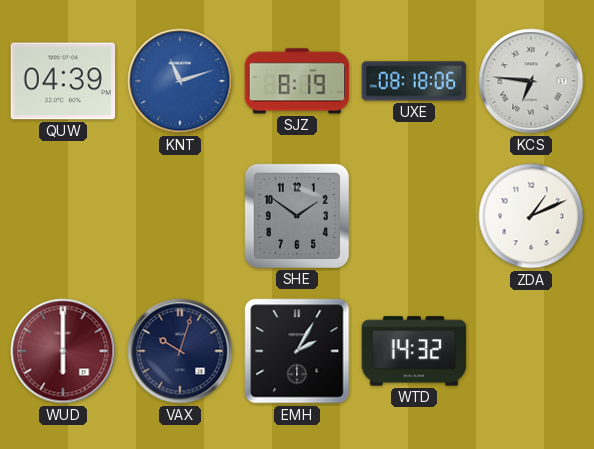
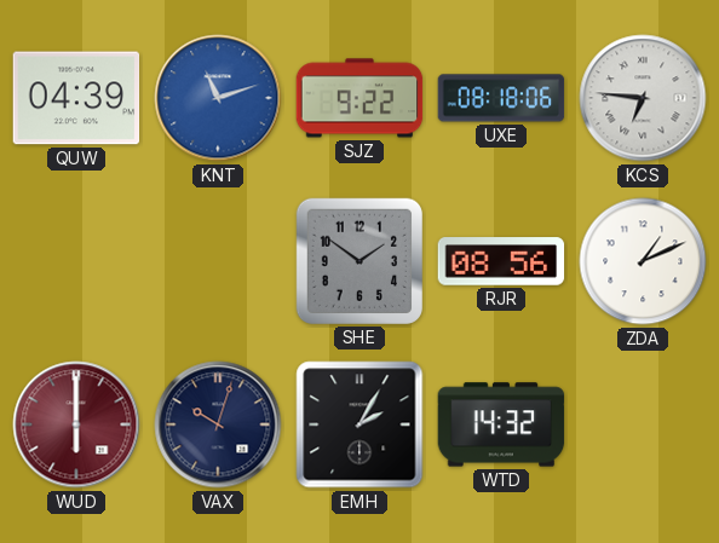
SJZ: 8:19 -> 9:22 (359, 98)
RJR: none -> 08:56 (501, 261)
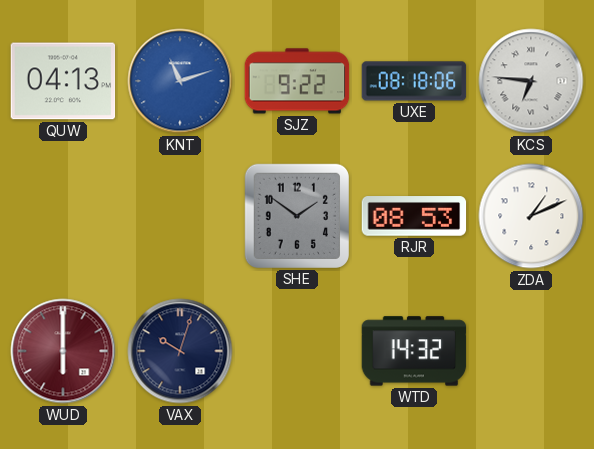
QUW: 04:39 -> 04:13 (63, 81)
RJR: 08:56 -> 08:53 (414, 216)
EMH: 2:05 -> none (359, 424)
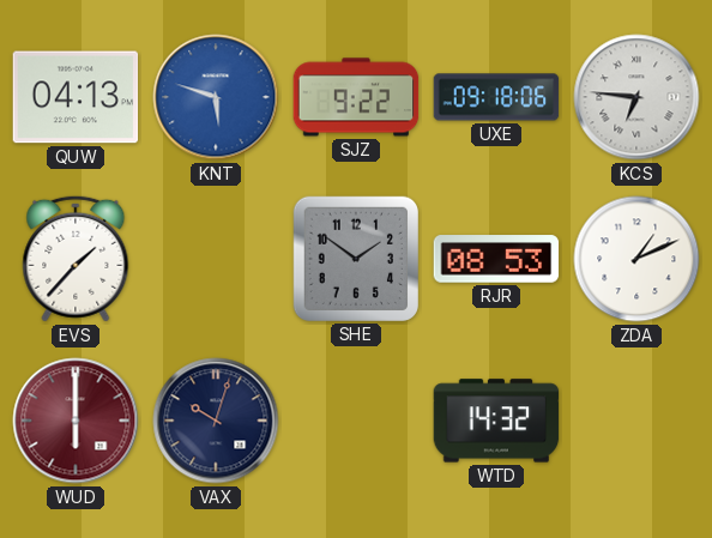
KNT: 11:12 -> 5:48 (216, 97)
UXE: 08:18 -> 09:18 (496, 97)
EVS: none -> 1:37 (76, 259)
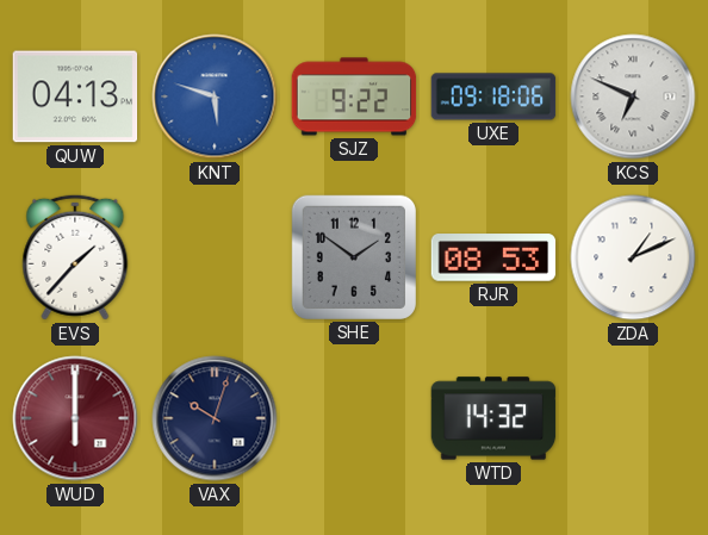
KCS: 6:46 -> 6:49 (633, 97)
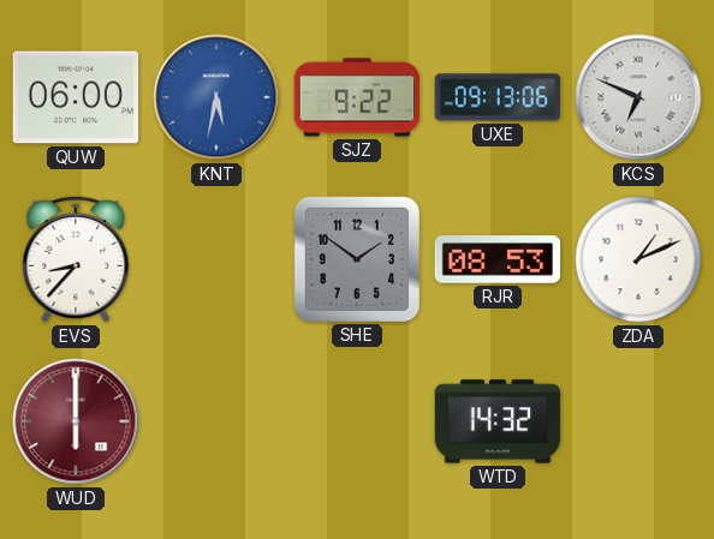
QUW: 04:13 -> 06:00 (76, 97)
KNT: 5:48 -> 5:32 (216, 97)
UXE: 09:18 -> 09:13 (498, 97)
EVS: 1:37 -> 8:37 (76, 259)
VAX: 10:03 -> none (215, 418)
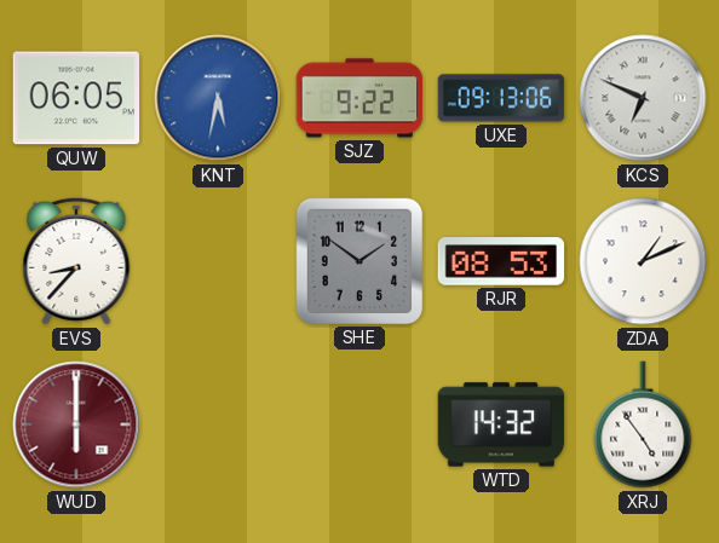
QUW: 06:00 -> 06:05 (76, 98)
XRJ: none -> 4:54 (643, 424)
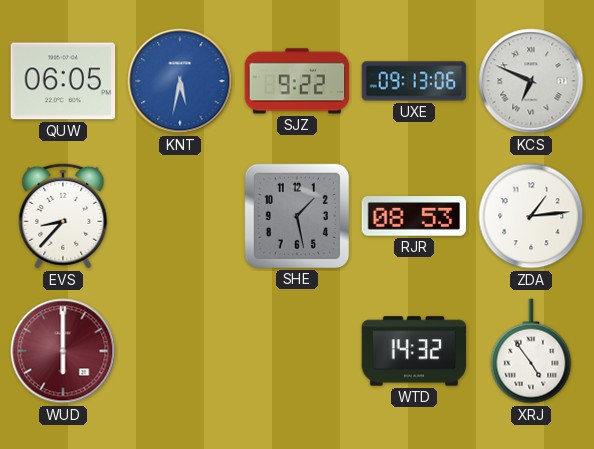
SHE: 1:51 -> 1:28 (297, 216)
ZDA: 1:11 -> 1:14 (531, 216)
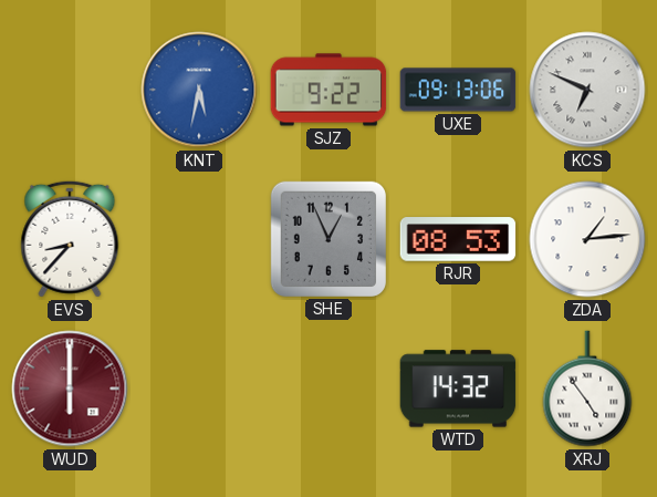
QUW: 06:05 -> none (63, 81)
SHE: 1:28 -> 12:56 (328, 239)
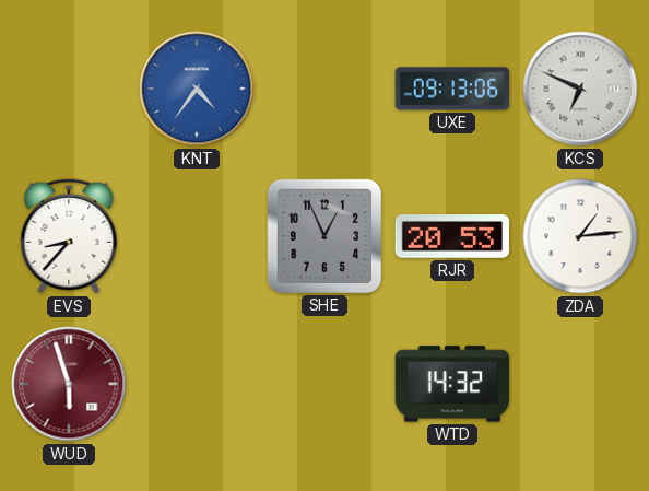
KNT: 5:32 -> 4:36 (197, 89)
SJZ: 9:22 -> none (328, 90)
RJR: 08:53 -> 20:53 (452, 236)
WUD: 6:00 -> 5:57 (69, 384)
XRJ: 4:54 -> none (587, 389)
